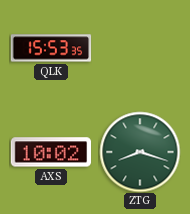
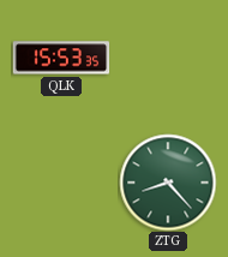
AXS: 10:02 -> none (51, 152)
ZTG: 8:18 -> 8:23 (168, 183)
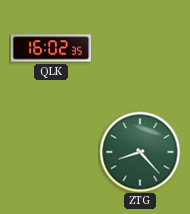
QLK: 15:53 -> 16:02 (51, 48)
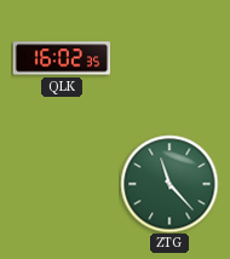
ZTG: 8:23 -> 11:23 (169, 184)
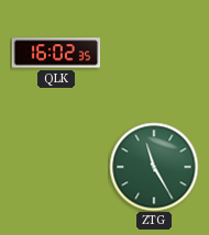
ZTG: 11:23 -> 11:25 (154, 167)
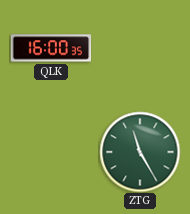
QLK: 16:02 -> 16:00 (51, 48)
